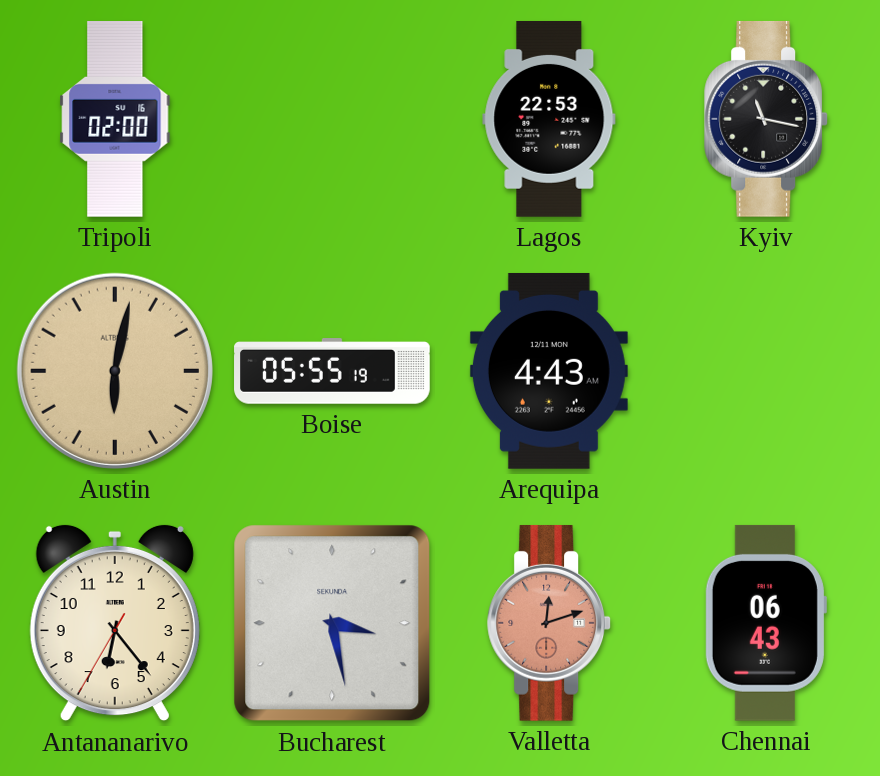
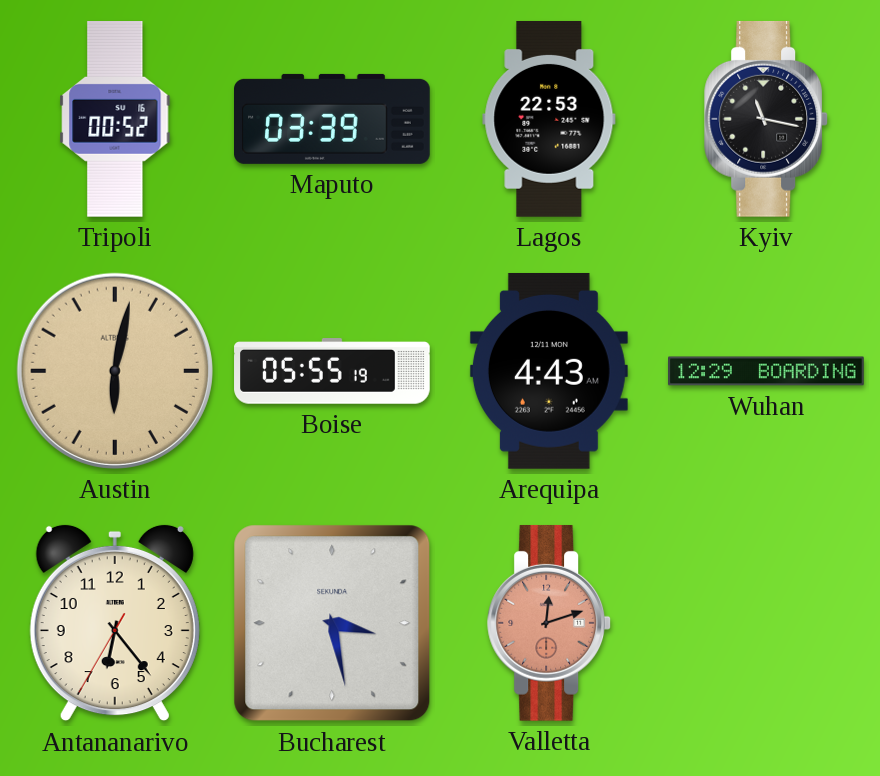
Tripoli: 02:00 -> 00:52 (115, 120)
Maputo: none -> 03:39 (333, 119)
Wuhan: none -> 12:29 (766, 371)
Chennai: 06:43 -> none (766, 623)
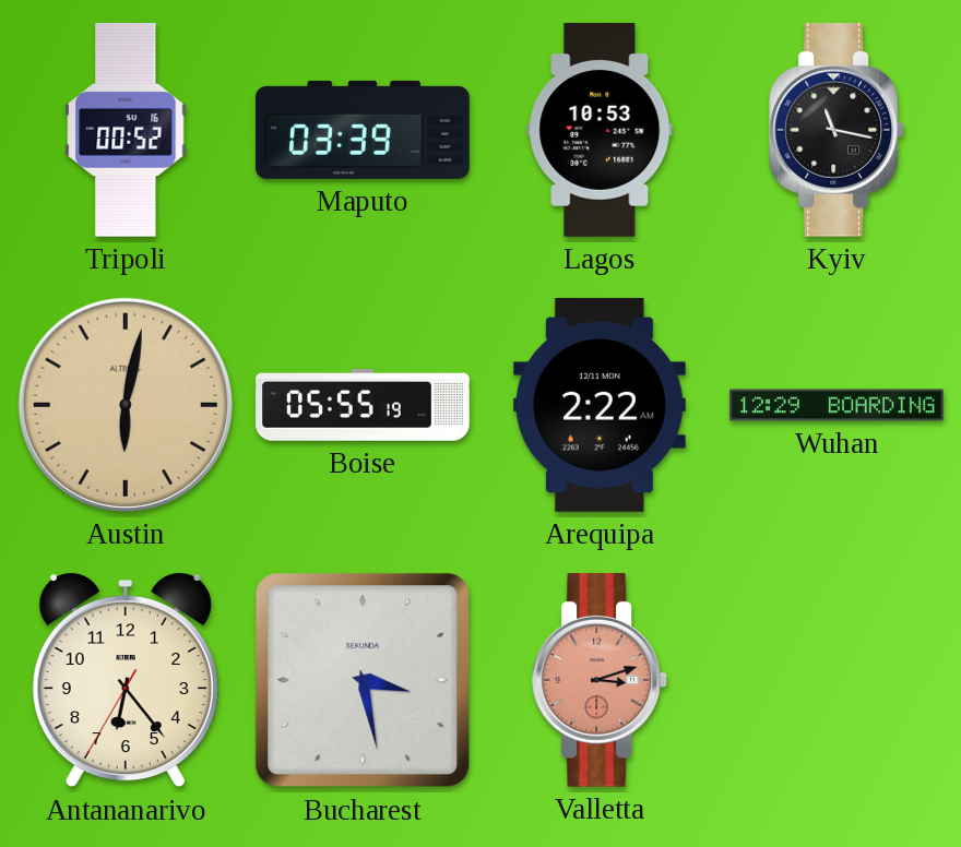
Lagos: 22:53 -> 10:53 (600, 130)
Arequipa: 4:43 -> 2:22 (600, 405)
Valletta: 12:12 -> 3:12 (601, 680)
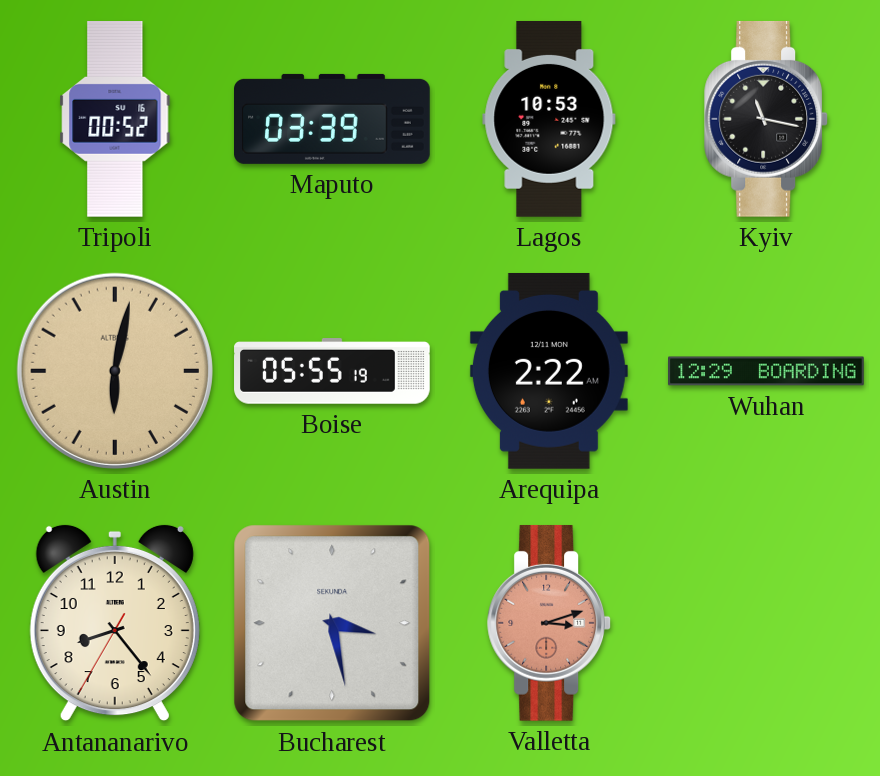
Antananarivo: 6:23 -> 8:23 (115, 623)
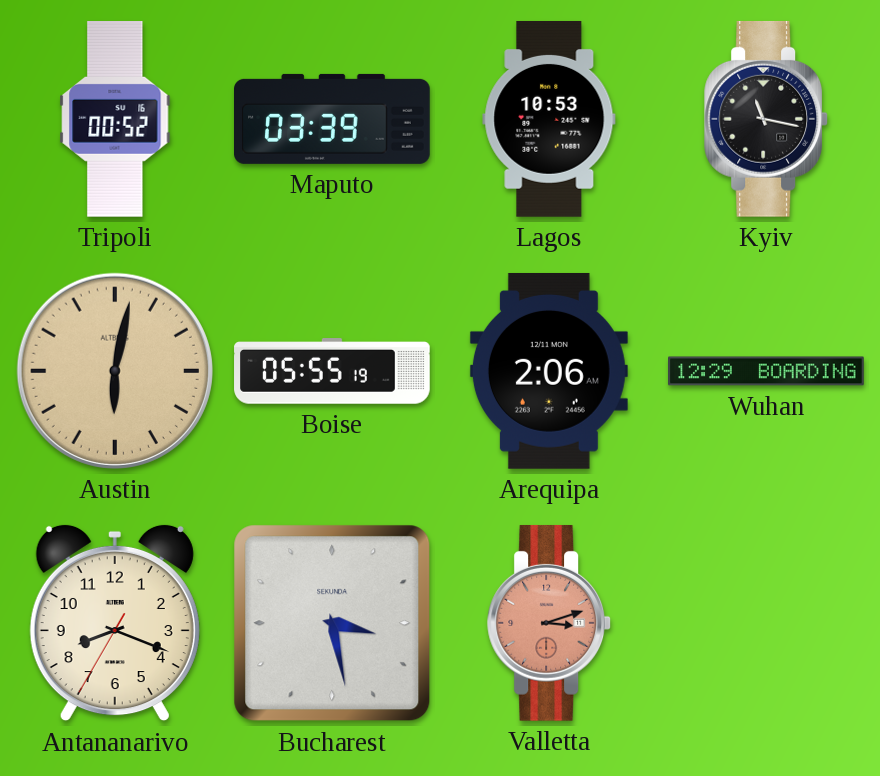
Arequipa: 2:22 -> 2:06 (549, 371)
Antananarivo: 8:23 -> 8:18 (115, 623)
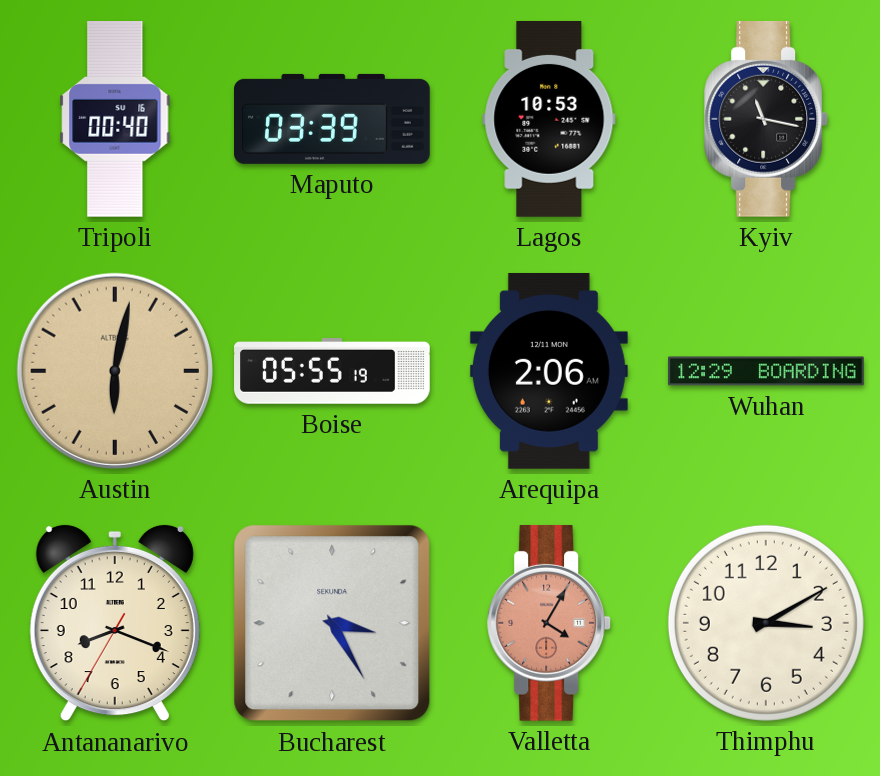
Tripoli: 00:52 -> 00:40 (115, 120)
Bucharest: 3:28 -> 3:25 (332, 623)
Valletta: 3:12 -> 4:05 (550, 623)
Thimphu: none -> 3:10 (766, 623)
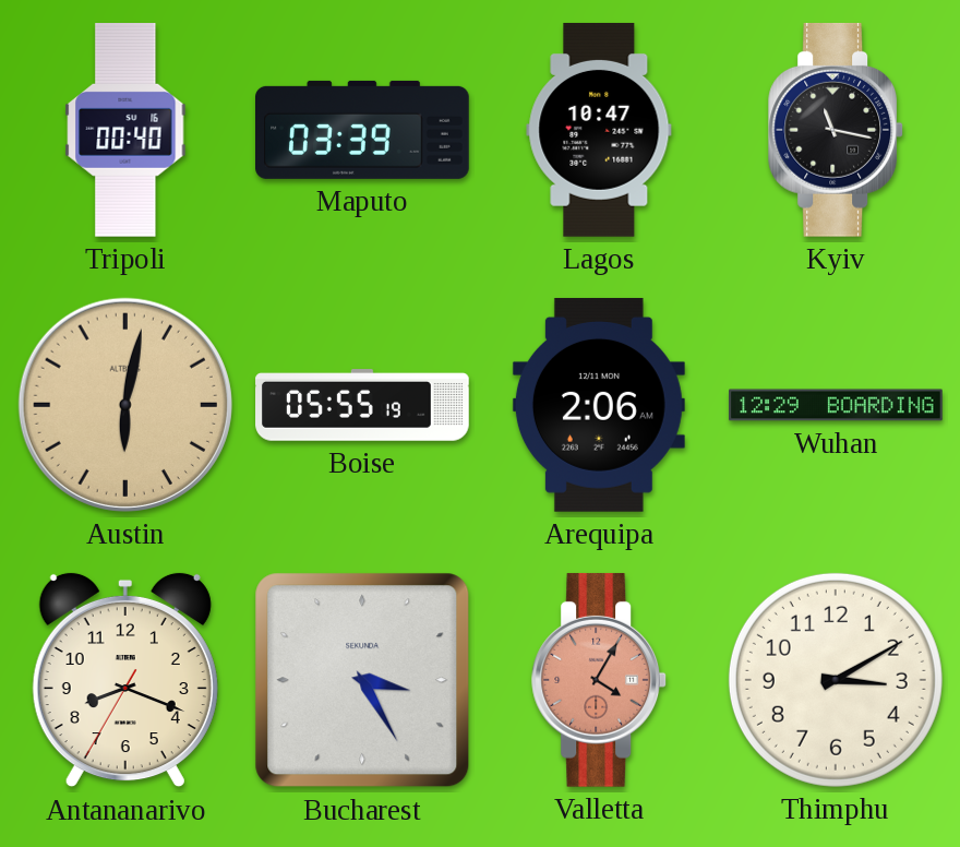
Lagos: 10:53 -> 10:47 (599, 130)
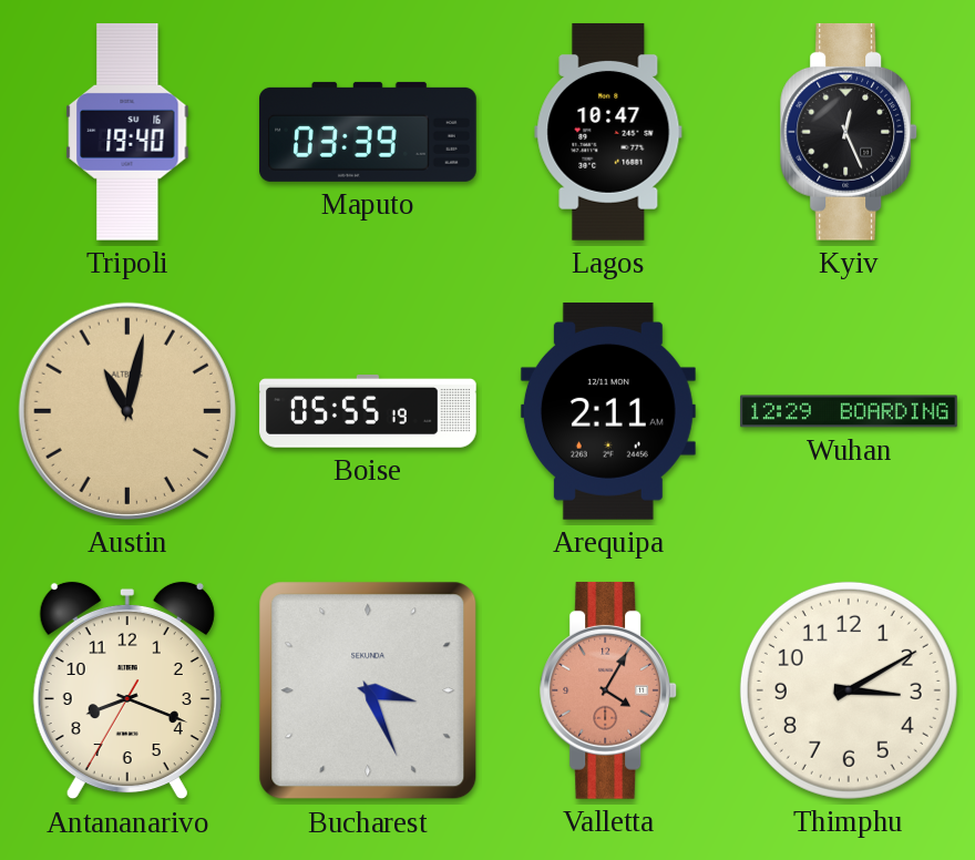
Tripoli: 00:40 -> 19:40 (127, 133)
Kyiv: 11:17 -> 12:26 (850, 132)
Austin: 6:02 -> 11:02 (127, 411)
Arequipa: 2:06 -> 2:11 (608, 411)
Bucharest: 3:25 -> 3:26 (368, 690)
